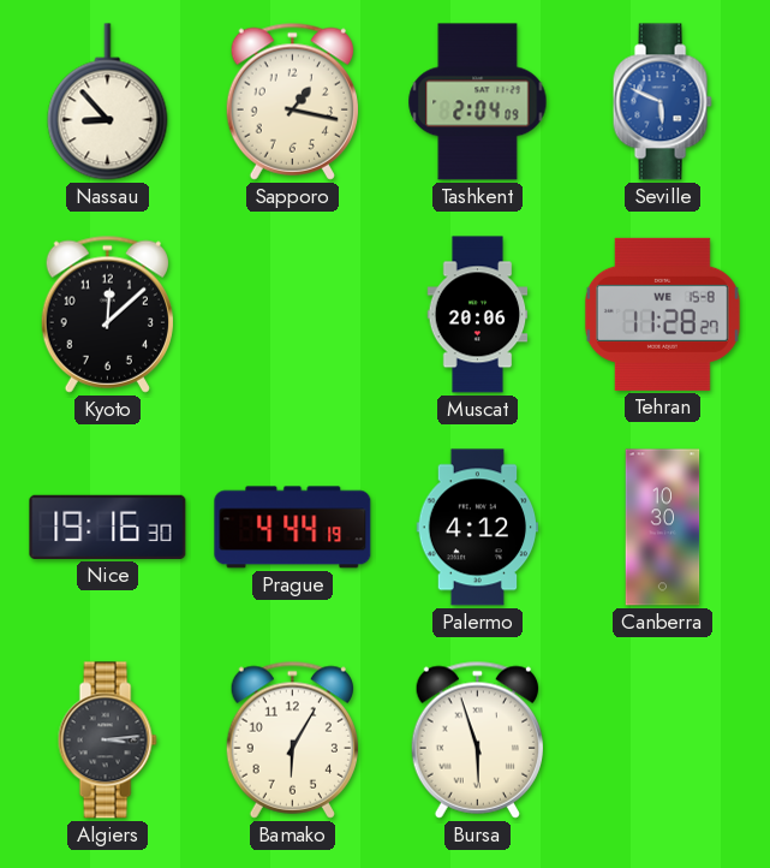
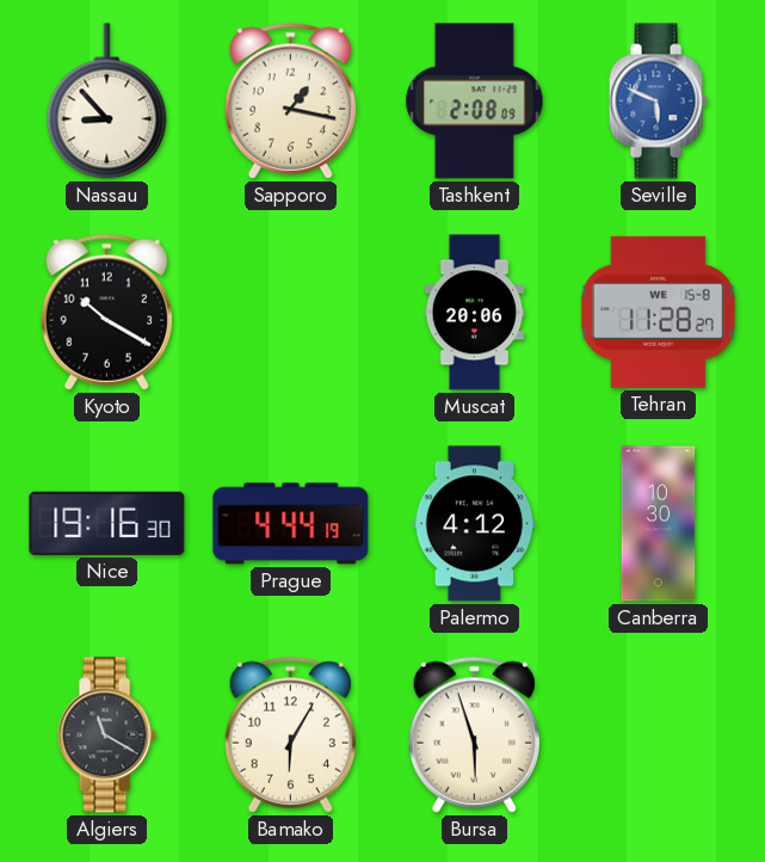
Tashkent: 2:04 -> 2:08 (475, 101)
Kyoto: 12:08 -> 10:20 (106, 312)
Algiers: 3:14 -> 11:20 (106, 735)
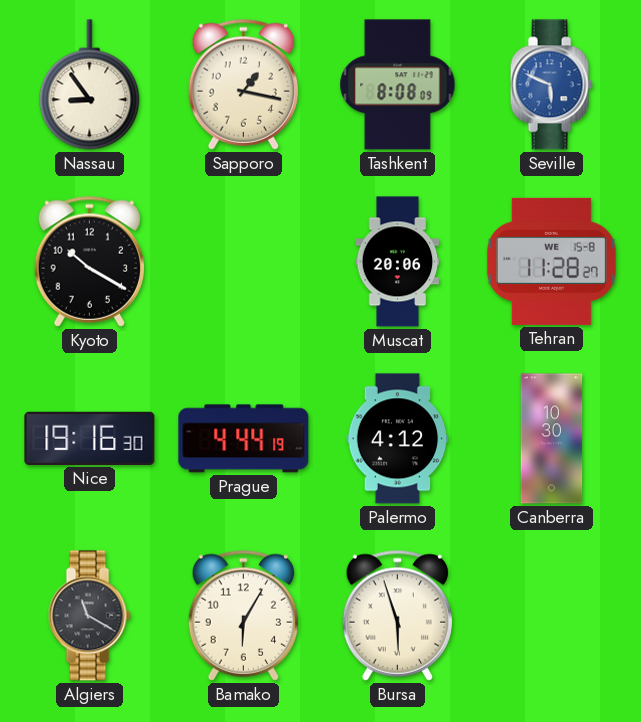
Nassau: 8:53 -> 8:54 (90, 85)
Tashkent: 2:08 -> 8:08 (398, 85)
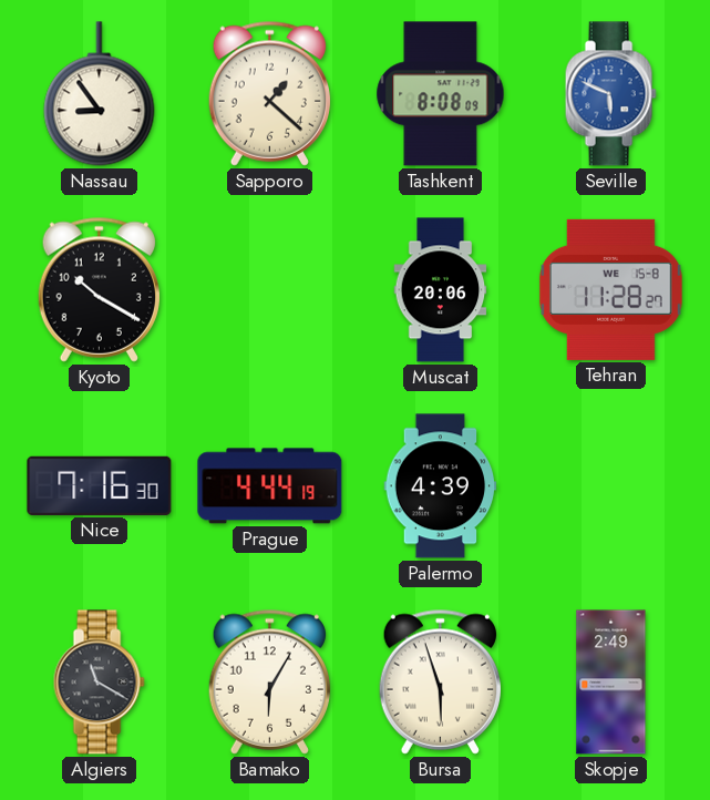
Sapporo: 1:17 -> 1:22 (269, 93)
Nice: 19:16 -> 7:16 (100, 485)
Palermo: 4:12 -> 4:39 (441, 486)
Canberra: 10:30 -> none (552, 439)
Skopje: none -> 2:49 (611, 683)
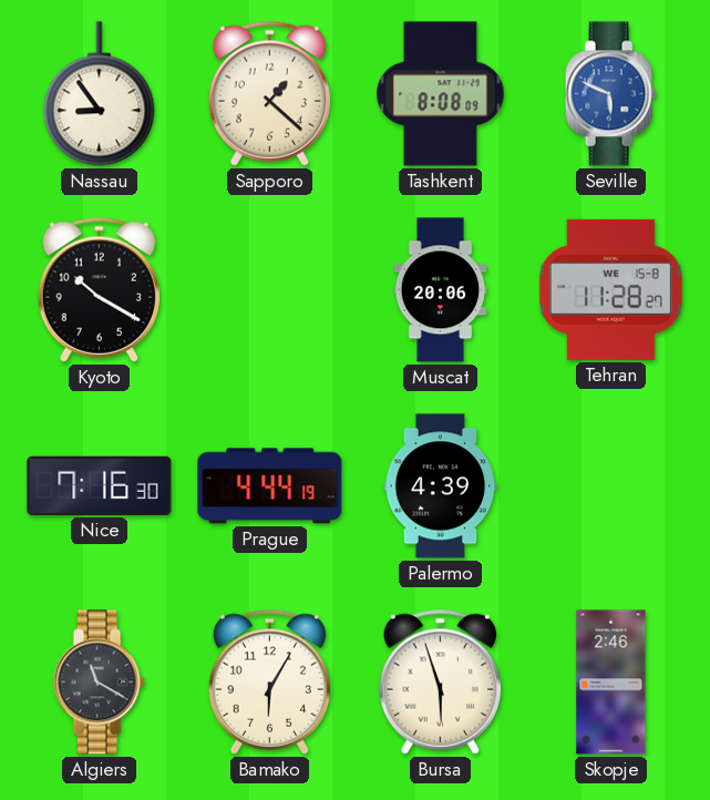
Skopje: 2:49 -> 2:46 (611, 683)
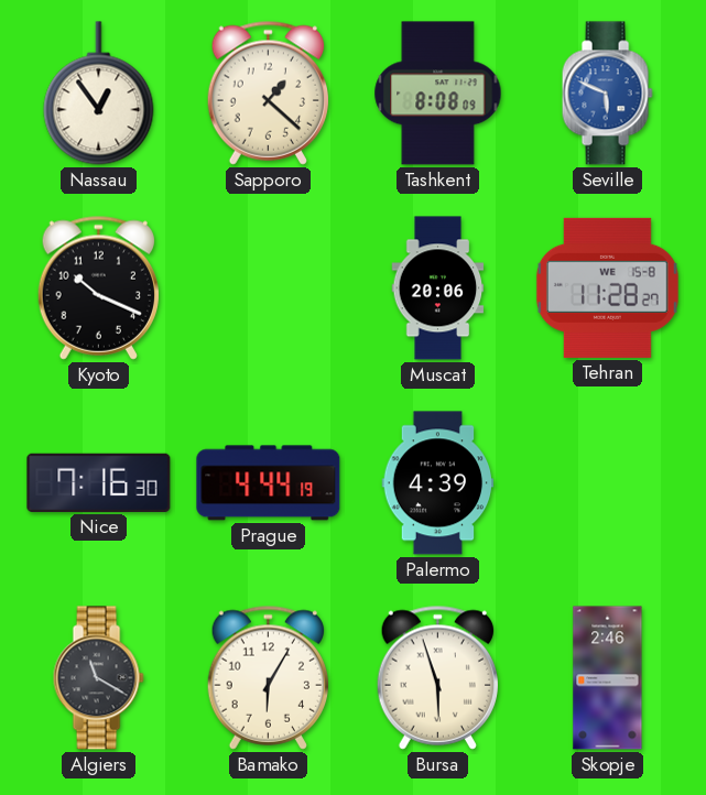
Nassau: 8:54 -> 12:54 (99, 94)
Kyoto: 10:20 -> 10:19 (98, 287)
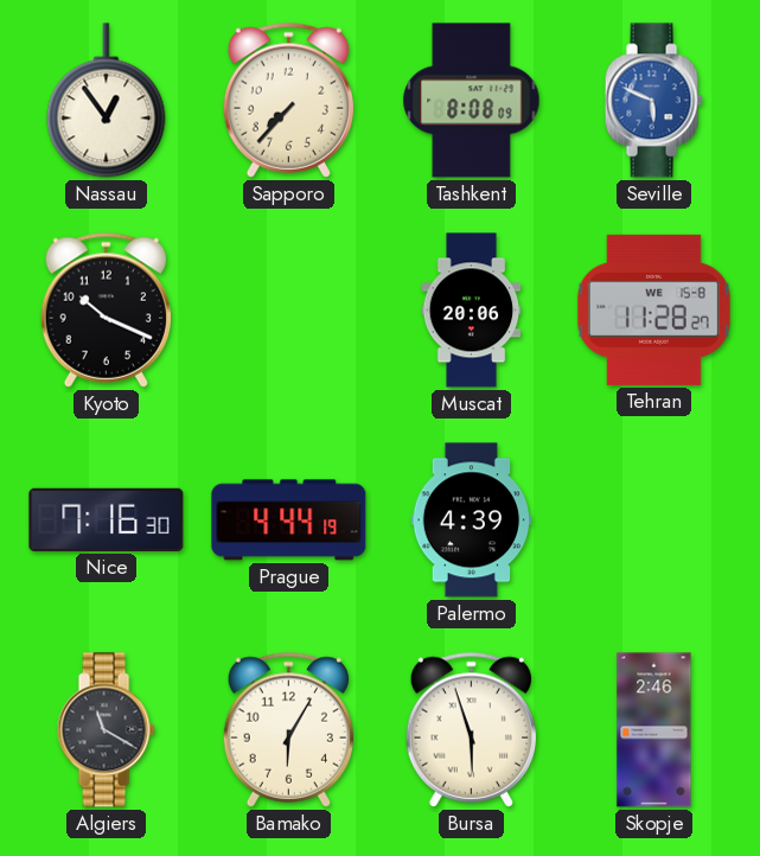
Sapporo: 1:22 -> 7:37 (288, 100)
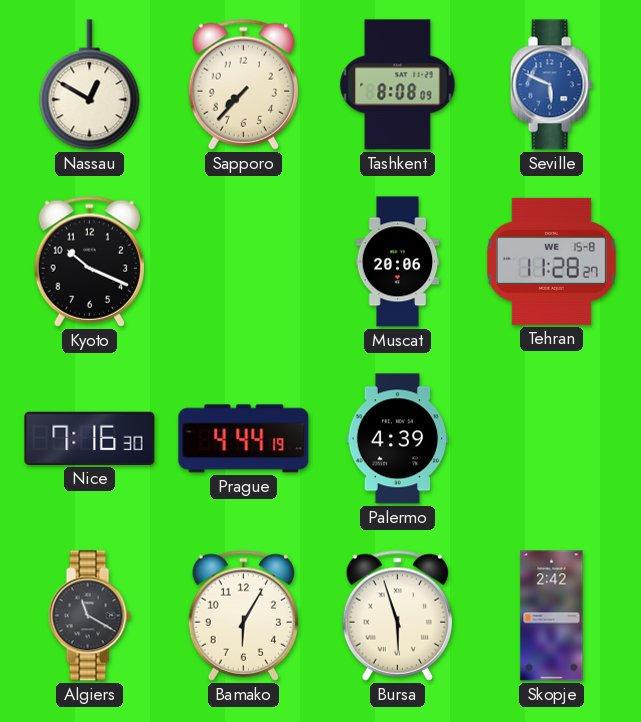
Nassau: 12:54 -> 12:50 (90, 85)
Skopje: 2:46 -> 2:42 (552, 616)
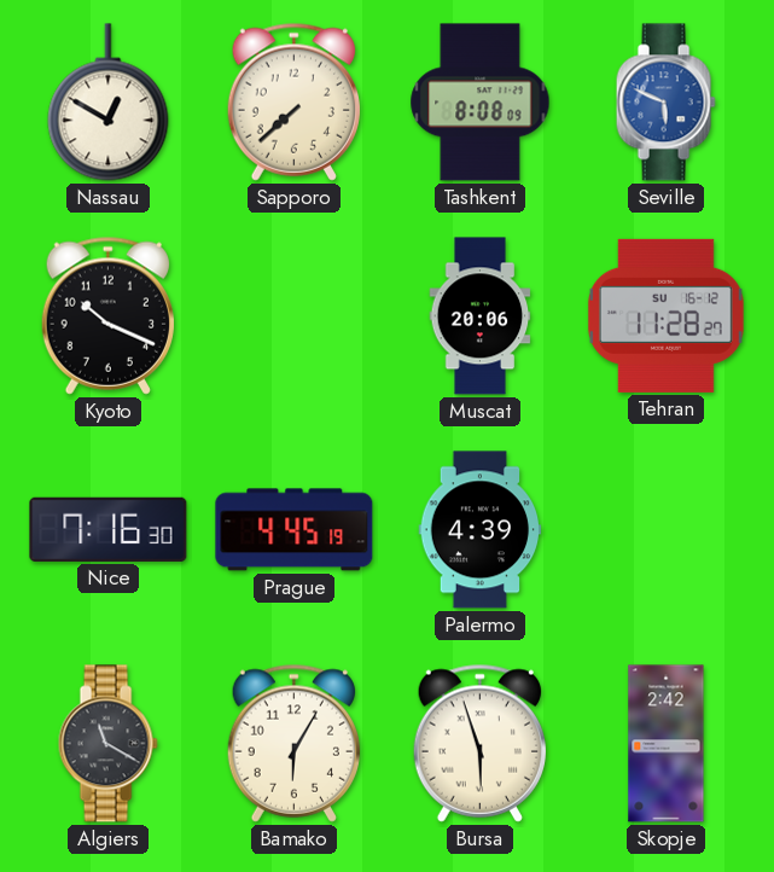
Sapporo: 7:37 -> 7:38 (293, 101)
Tehran date: WE 15-8 -> SU 16-12 (665, 315)
Prague: 4:44 -> 4:45 (295, 530)
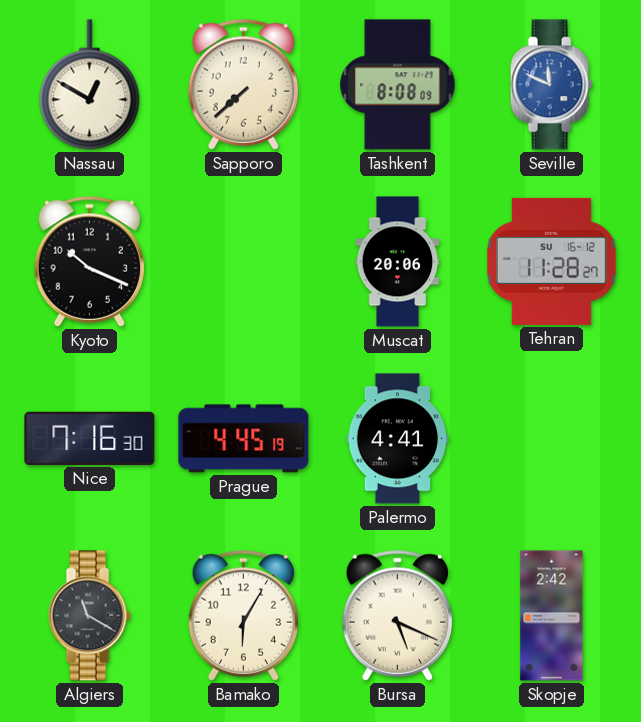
Seville: 5:49 -> 11:49 (551, 85)
Palermo: 4:39 -> 4:41 (398, 439)
Bursa: 5:57 -> 5:19 (397, 615)
